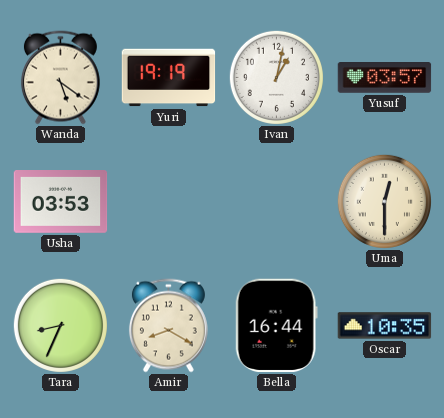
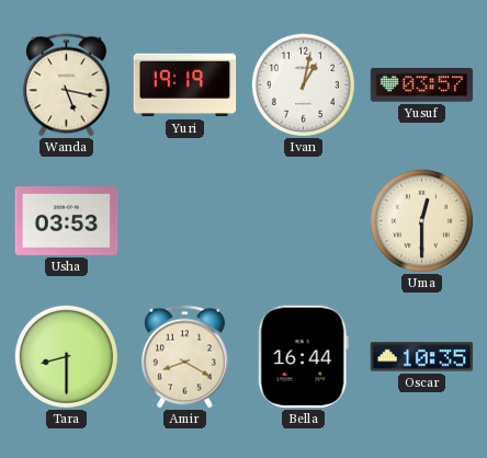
Wanda: 5:21 -> 5:17 (66, 85)
Tara: 8:34 -> 8:30 (66, 356)
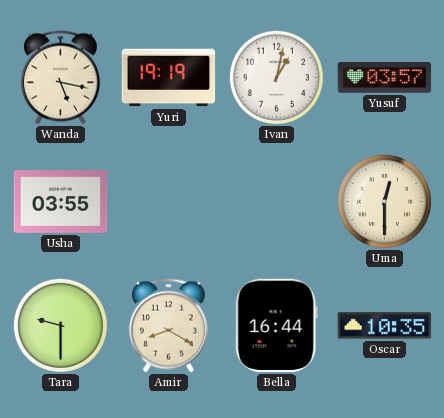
Usha: 03:53 -> 03:55 (61, 202)
Tara: 8:30 -> 9:30 (60, 325)
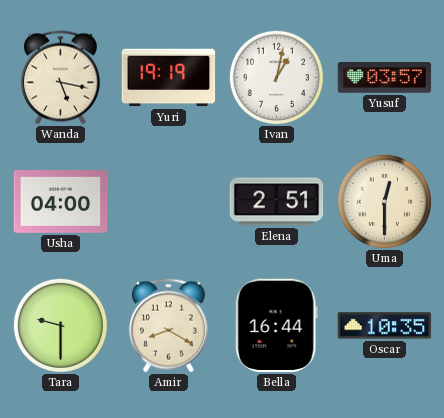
Usha: 03:55 -> 04:00 (61, 202)
Elena: none -> 2:51 (277, 202)
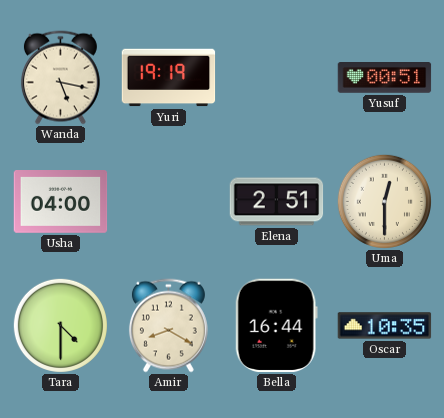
Ivan: 1:02 -> none (276, 77)
Yusuf: 03:57 -> 00:51 (385, 78)
Tara: 9:30 -> 4:30 (60, 325)
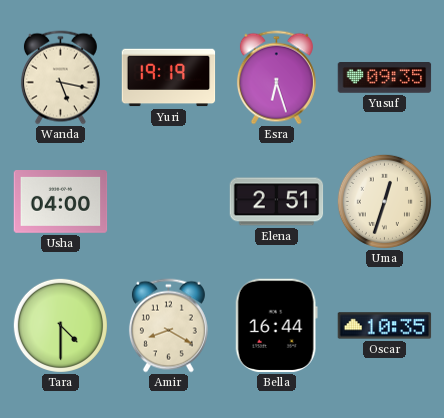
Esra: none -> 6:27 (276, 78)
Yusuf: 00:51 -> 09:35 (385, 78)
Uma: 12:30 -> 12:33 (384, 201)
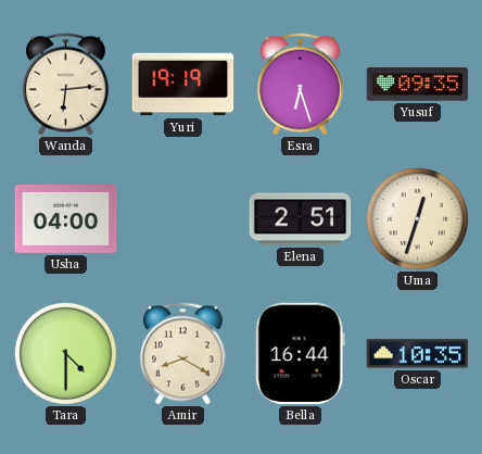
Wanda: 5:17 -> 6:14 (65, 85)
